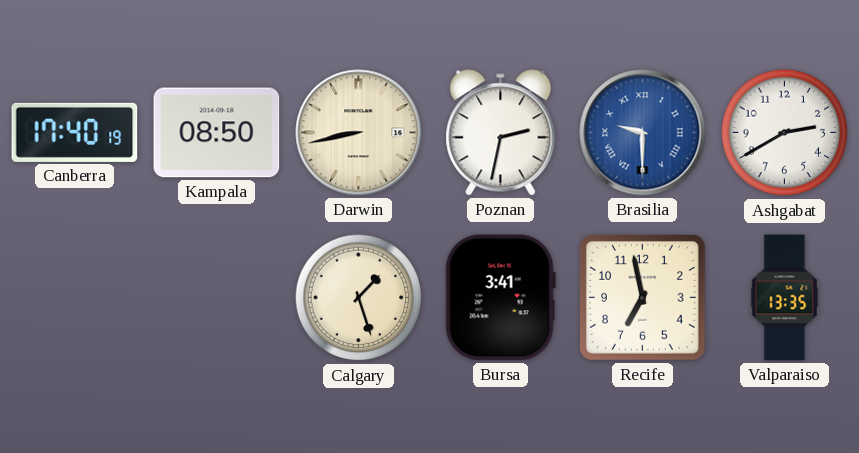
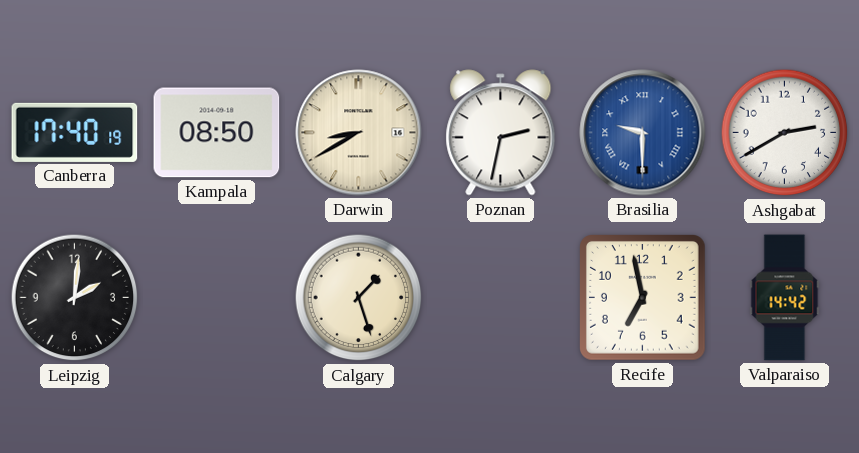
Darwin: 8:43 -> 8:40 (359, 133)
Leipzig: none -> 2:01 (75, 298)
Bursa: 3:41 -> none (500, 298)
Valparaiso: 13:35 -> 14:42 (785, 298)
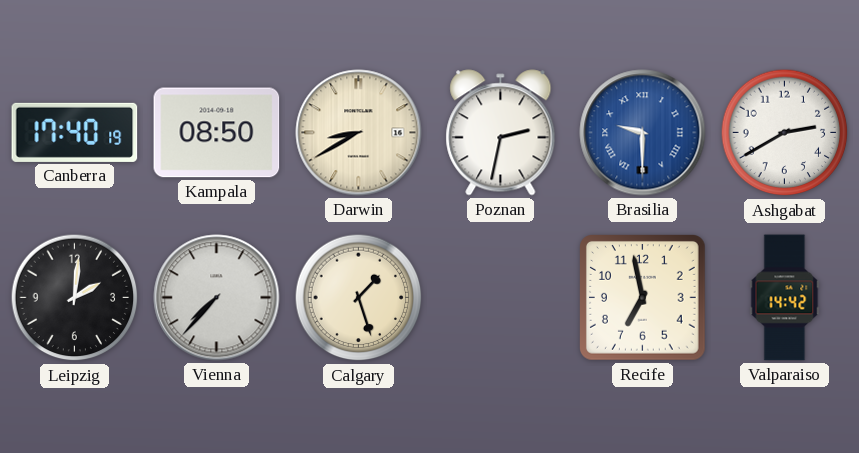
Vienna: none -> 7:37 (217, 298)
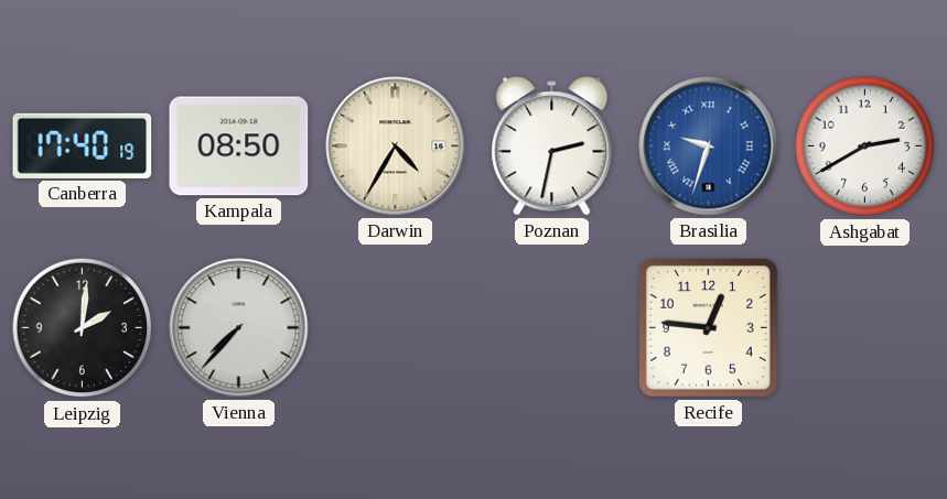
Darwin: 8:40 -> 4:35 (396, 147)
Brasilia: 9:30 -> 9:33 (709, 147)
Calgary: 1:27 -> none (359, 298)
Recife: 6:58 -> 12:46 (709, 328)
Valparaiso: 14:42 -> none (785, 298)
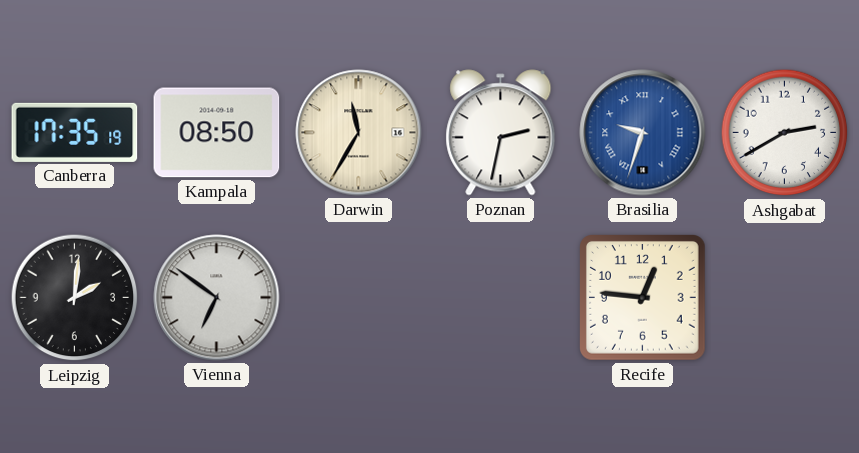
Canberra: 17:40 -> 17:35 (75, 132)
Darwin: 4:35 -> 11:35 (359, 133)
Vienna: 7:37 -> 6:51 (217, 298)
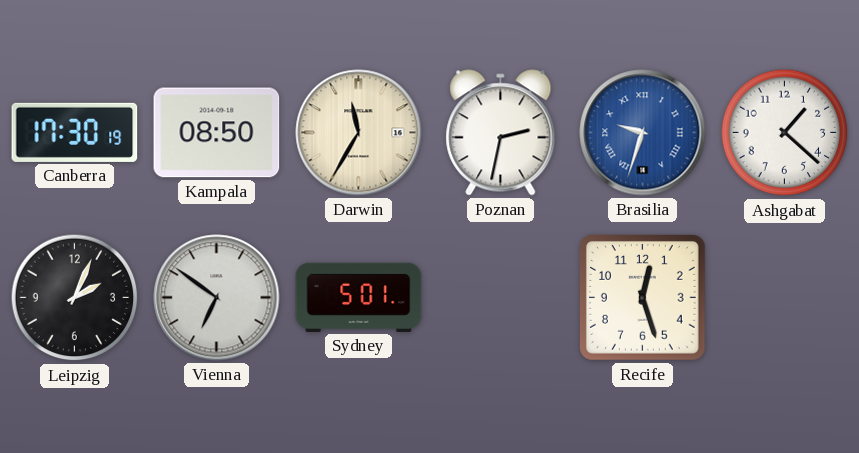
Canberra: 17:35 -> 17:30 (75, 132)
Ashgabat: 2:40 -> 1:22 (785, 133)
Leipzig: 2:01 -> 2:04 (75, 298)
Sydney: none -> 5:01 (359, 297)
Recife: 12:46 -> 12:27 (643, 298)
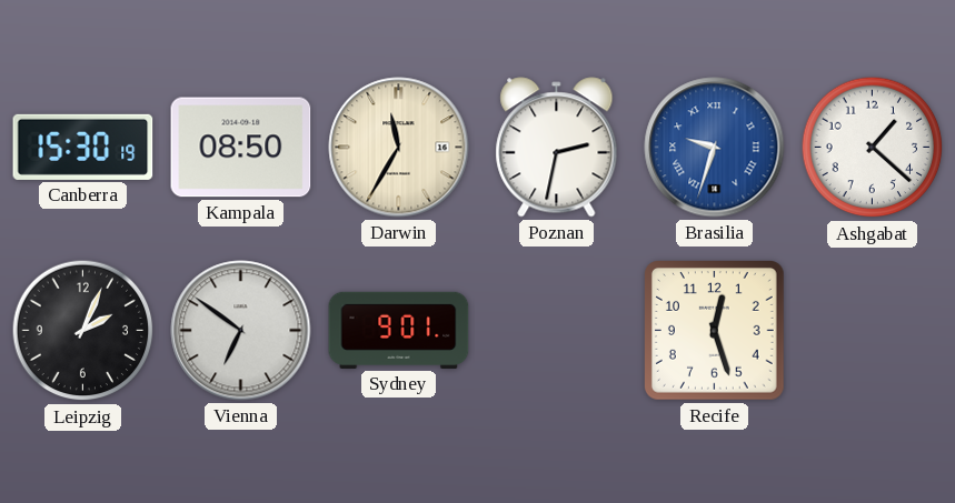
Canberra: 17:30 -> 15:30 (83, 147)
Sydney: 5:01 -> 9:01 (399, 330)
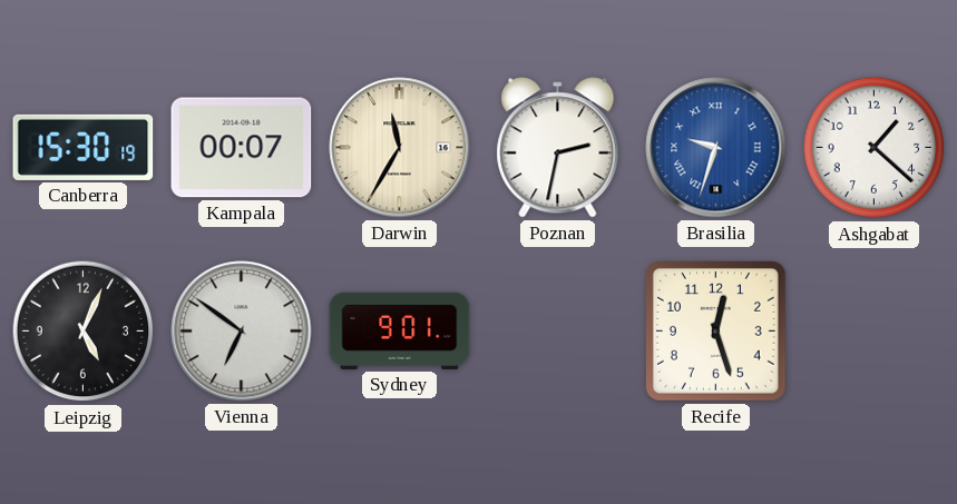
Kampala: 08:50 -> 00:07 (242, 148)
Leipzig: 2:04 -> 5:04 (84, 332)
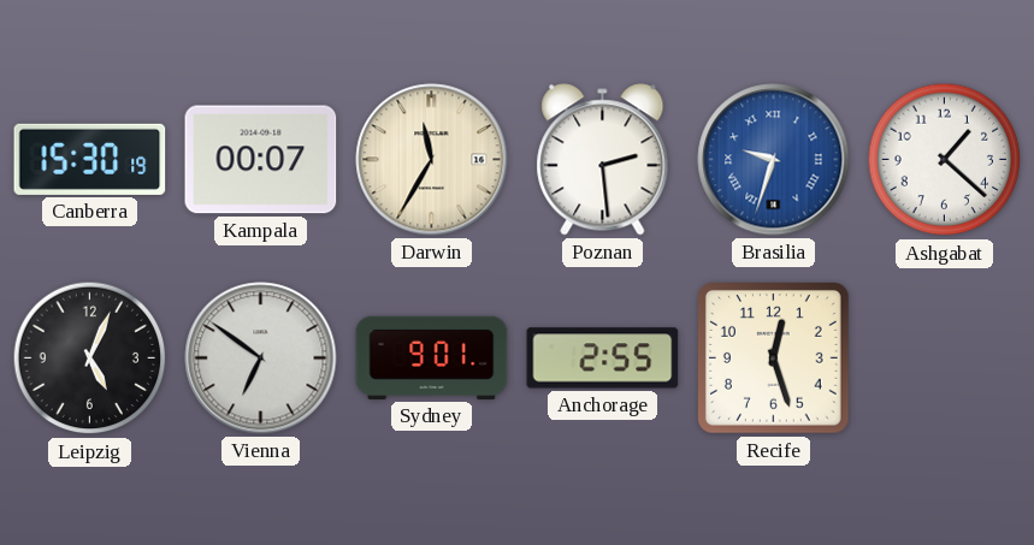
Poznan: 2:32 -> 2:29 (603, 160)
Anchorage: none -> 2:55 (603, 359)
